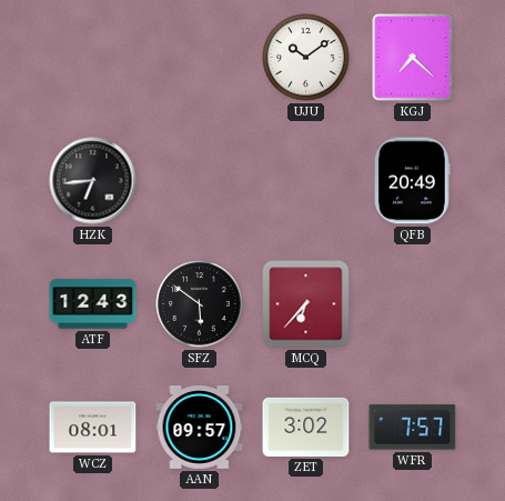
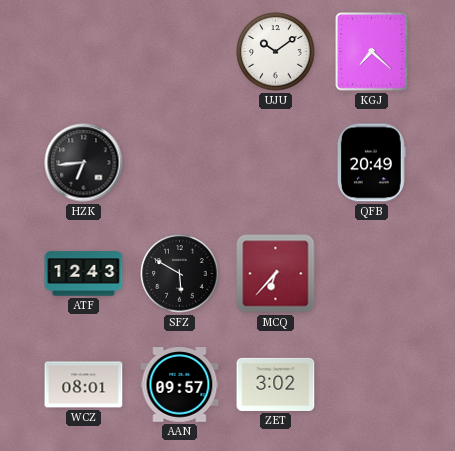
SFZ: 5:51 -> 5:50 (180, 274)
WFR: 7:57 -> none (413, 428)
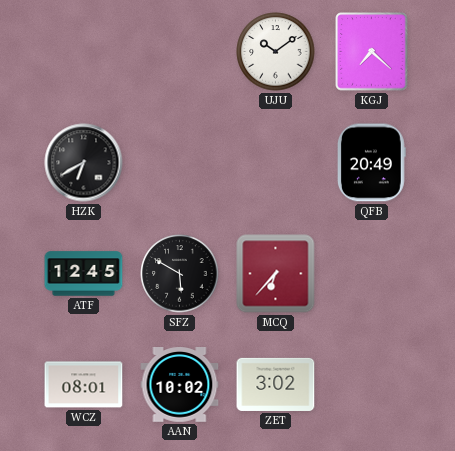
HZK: 6:44 -> 6:40 (84, 163)
ATF: 12:43 -> 12:45 (84, 274)
AAN: 09:57 -> 10:02 (180, 385)
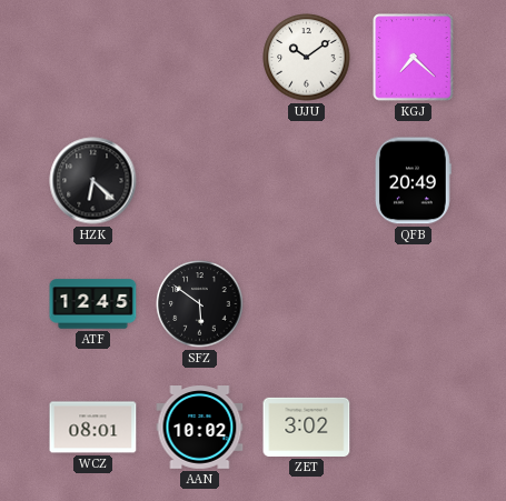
HZK: 6:40 -> 6:22 (93, 181)
SFZ: 5:50 -> 5:51 (200, 304)
MCQ: 6:37 -> none (276, 274)
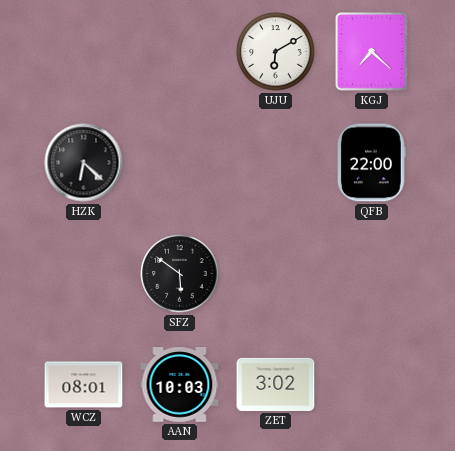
UJU: 10:09 -> 6:10 (276, 52)
QFB: 20:49 -> 22:00 (371, 163)
ATF: 12:45 -> none (93, 304)
AAN: 10:02 -> 10:03 (180, 385)
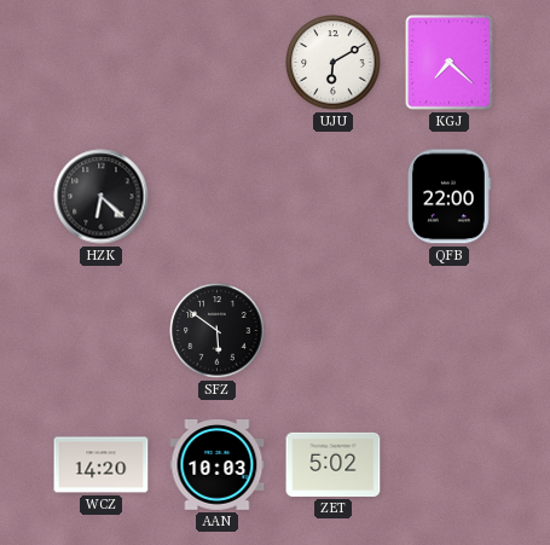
WCZ: 08:01 -> 14:20 (102, 465)
ZET: 3:02 -> 5:02 (334, 464)
